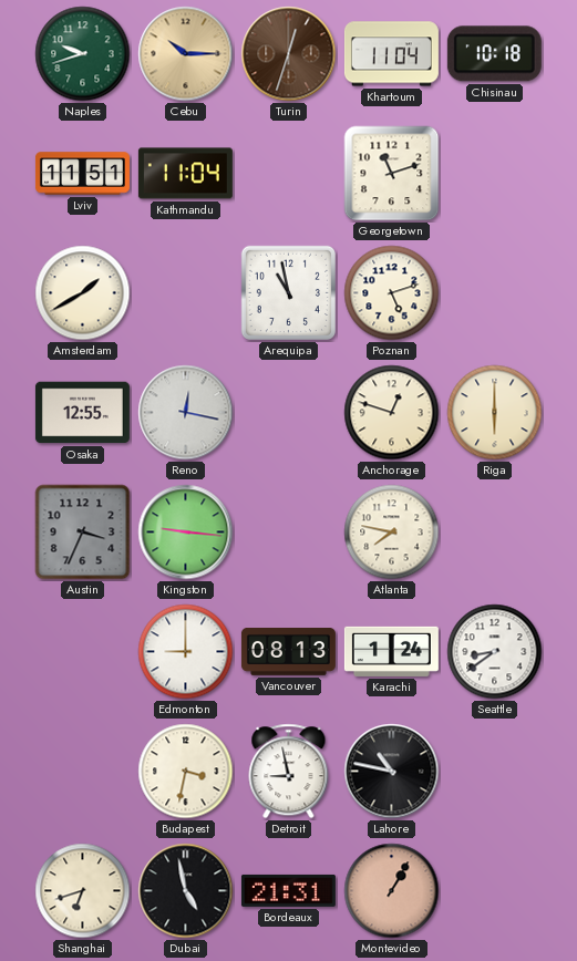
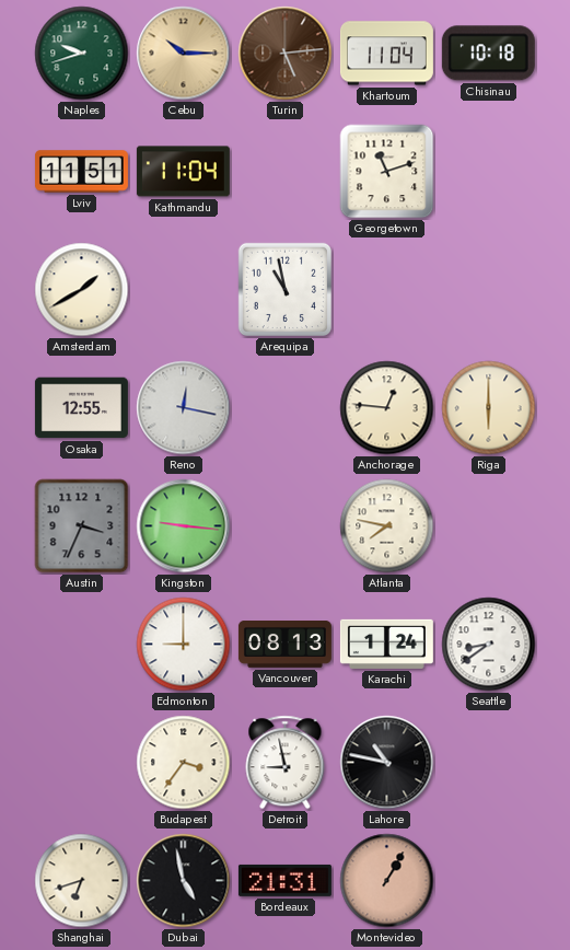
Turin: 12:33 -> 5:14 (286, 54)
Poznan: 5:12 -> none (392, 293)
Anchorage: 12:48 -> 12:46 (387, 408)
Budapest: 3:32 -> 3:36 (184, 763)
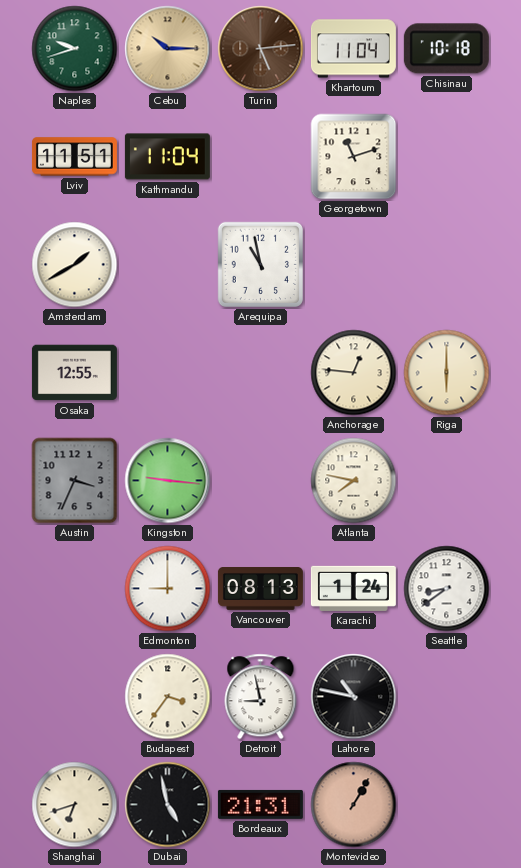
Reno: 12:17 -> none (184, 408)
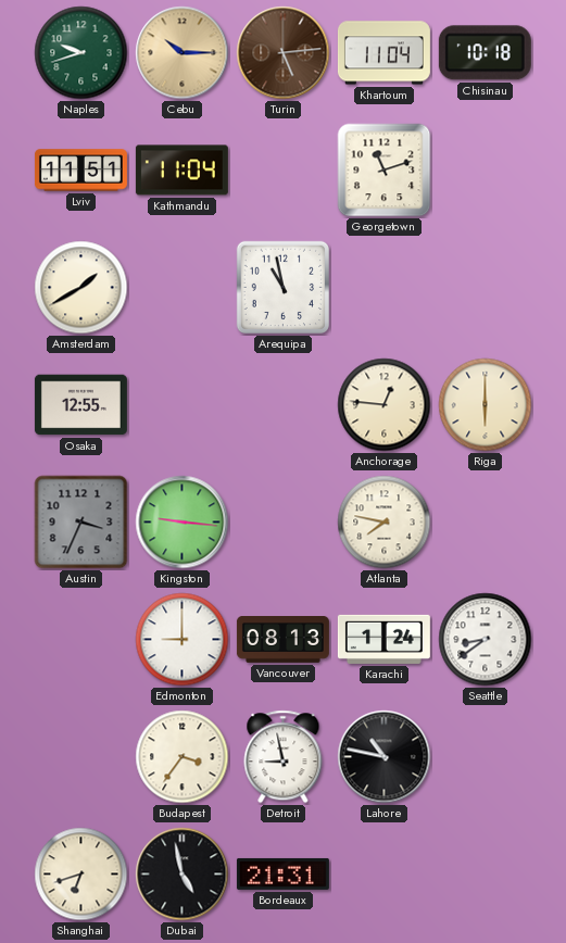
Montevideo: 1:05 -> none (354, 805)
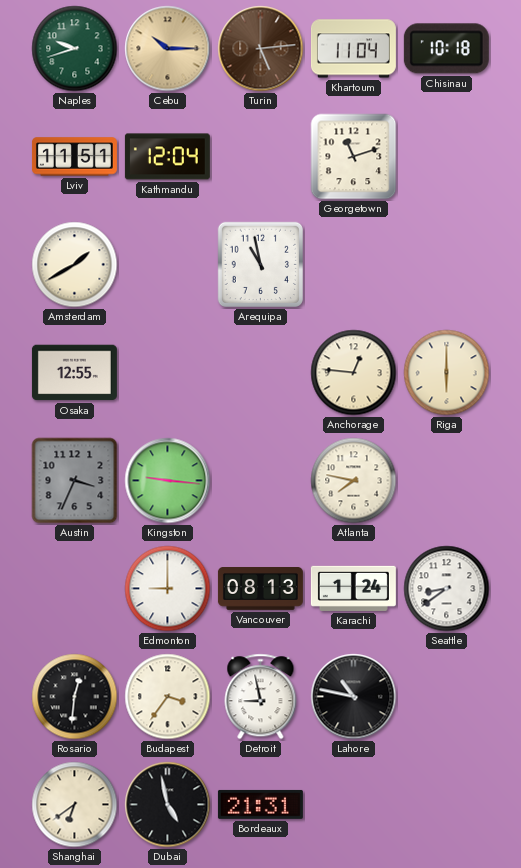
Kathmandu: 11:04 -> 12:04 (167, 157)
Rosario: none -> 12:31 (75, 697)
Shanghai: 6:42 -> 6:39 (75, 805)
